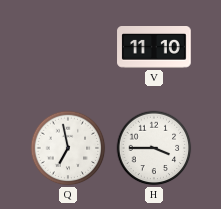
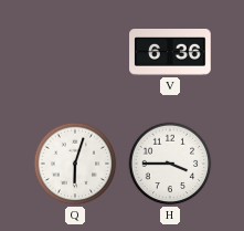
V: 11:10 -> 6:36 (170, 53)
Q: 6:58 -> 6:03 (75, 164)
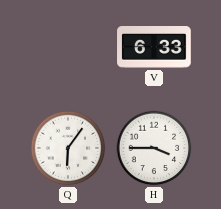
V: 6:36 -> 6:33 (154, 48)
Q: 6:03 -> 6:06 (68, 148)
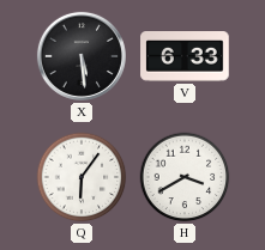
X: none -> 5:29 (82, 56)
H: 3:45 -> 3:40 (185, 177)
